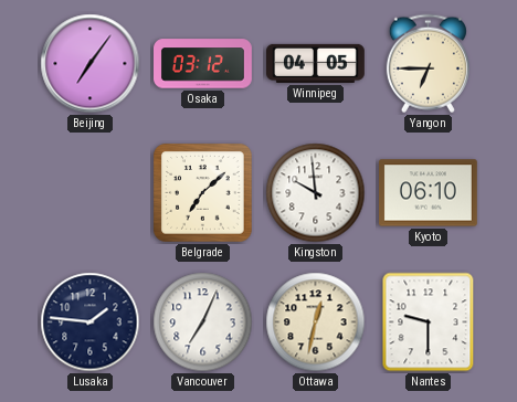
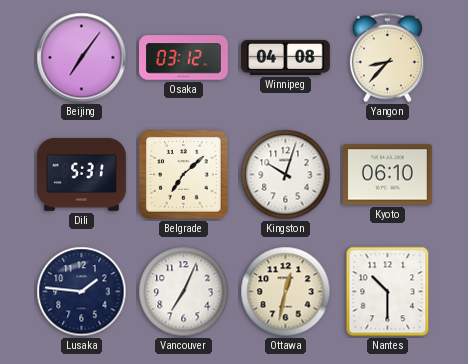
Winnipeg: 04:05 -> 04:08 (286, 57)
Yangon: 6:45 -> 8:37 (387, 58)
Dili: none -> 5:31 (82, 175)
Kingston: 9:59 -> 10:03 (286, 175)
Nantes: 9:30 -> 10:30 (388, 292)
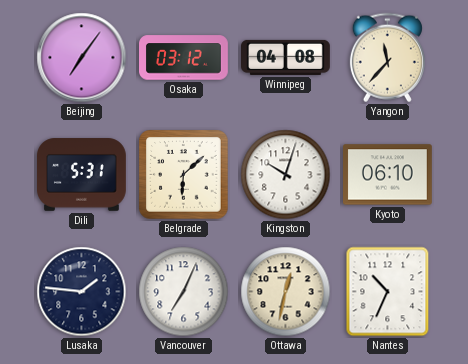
Yangon: 8:37 -> 11:37 (387, 58)
Belgrade: 7:08 -> 6:08 (184, 175)
Nantes: 10:30 -> 10:34 (388, 292)
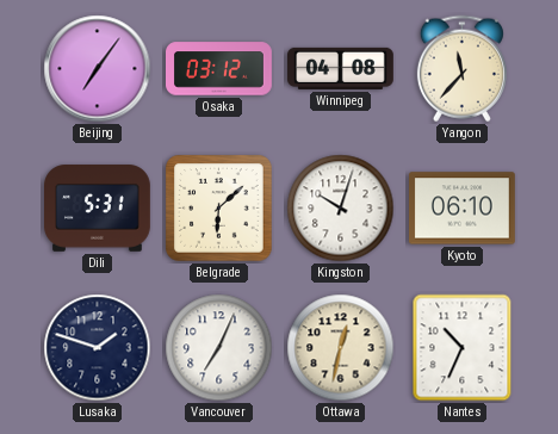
Lusaka: 1:46 -> 1:48 (98, 348)
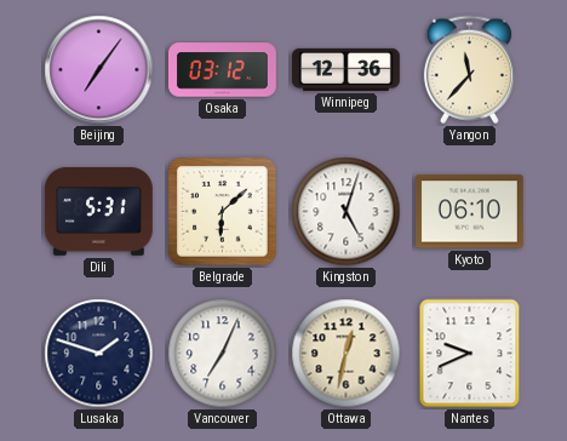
Winnipeg: 04:08 -> 12:36 (346, 69)
Kingston: 10:03 -> 5:03 (346, 212)
Nantes: 10:34 -> 9:41 (470, 354)
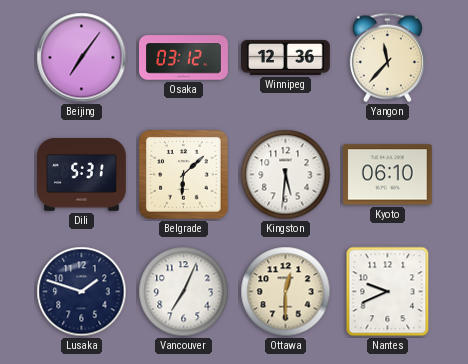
Kingston: 5:03 -> 5:31 (286, 175)
Ottawa: 12:32 -> 12:30 (286, 292)
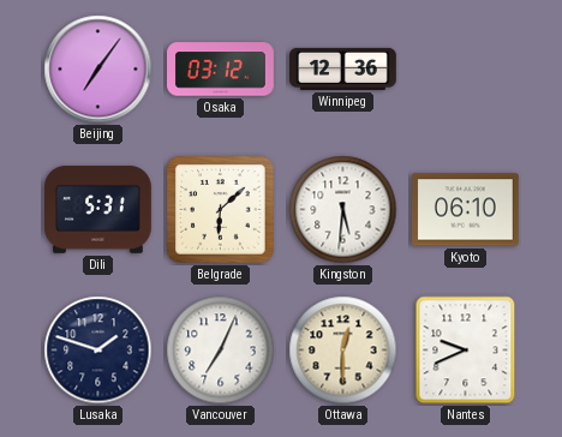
Yangon: 11:37 -> none (387, 58)
